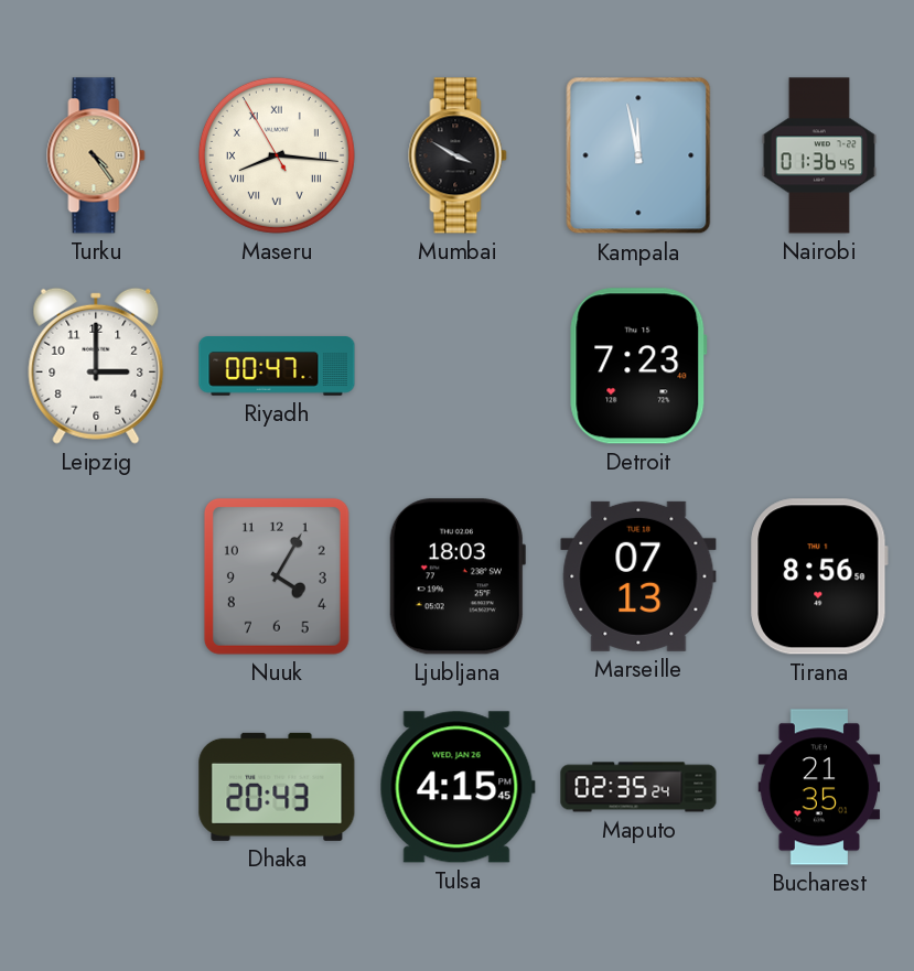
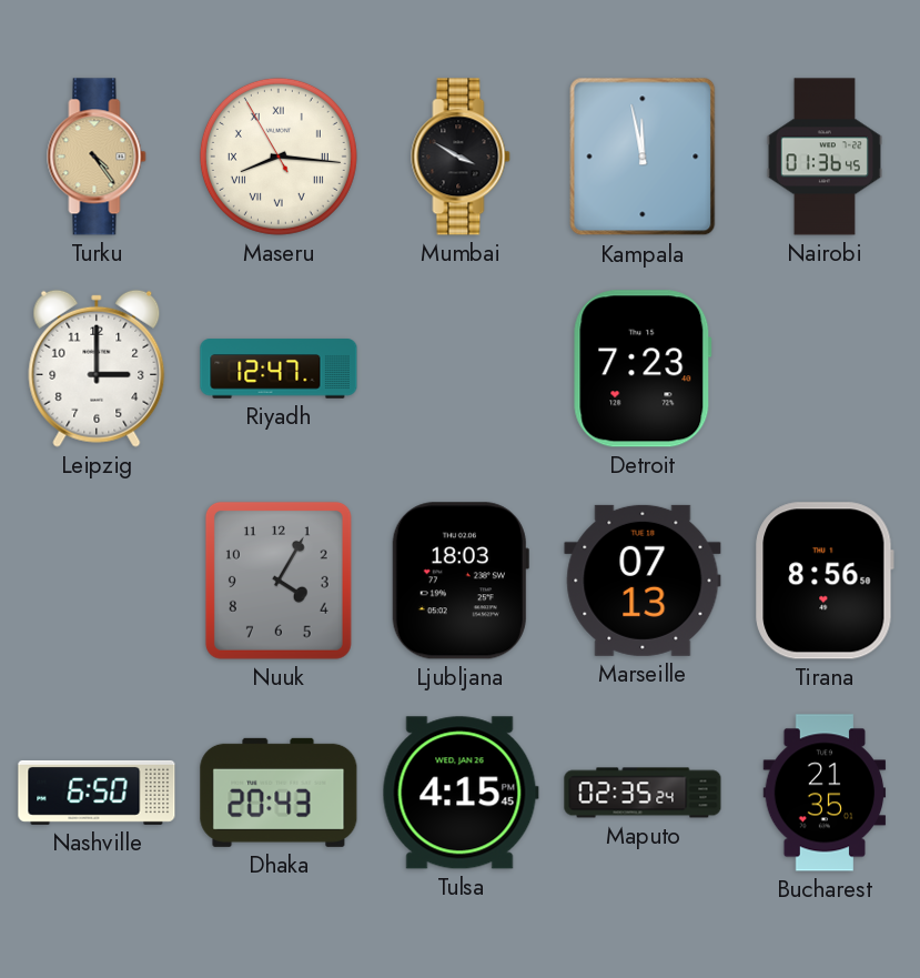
Riyadh: 00:47 -> 12:47 (279, 369)
Nashville: none -> 6:50 (97, 793)
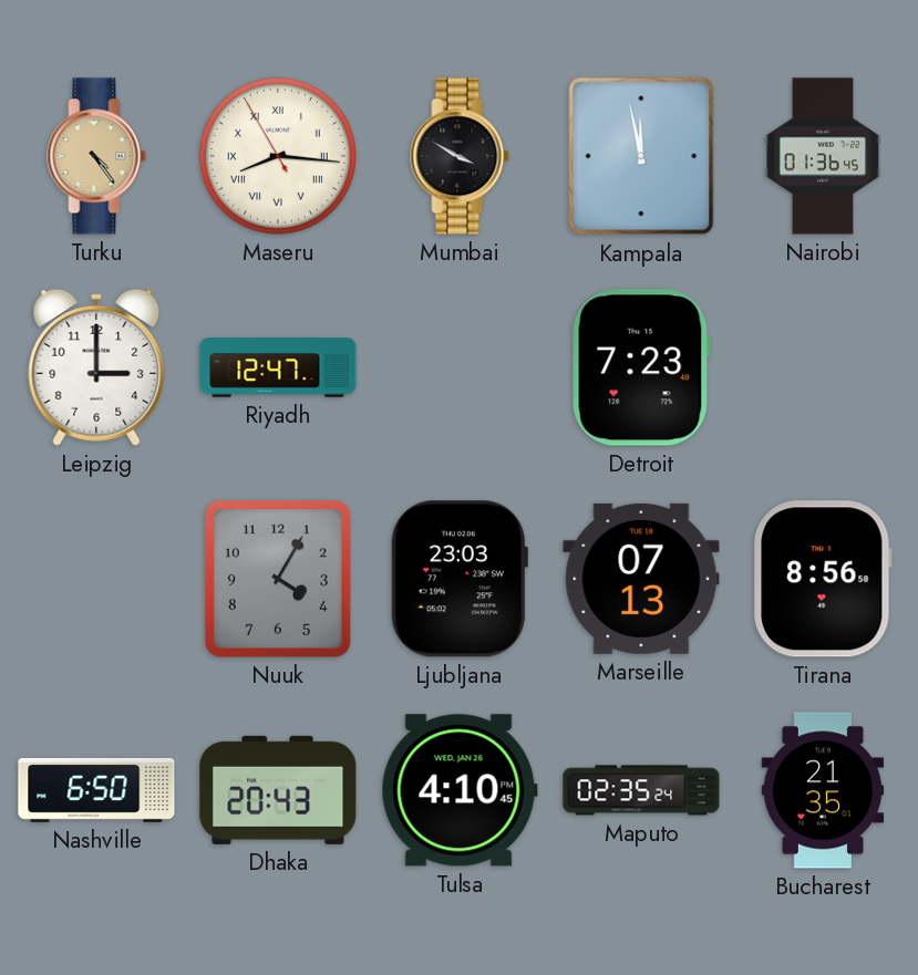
Ljubljana: 18:03 -> 23:03 (460, 579)
Tulsa: 4:15 -> 4:10 (460, 790)
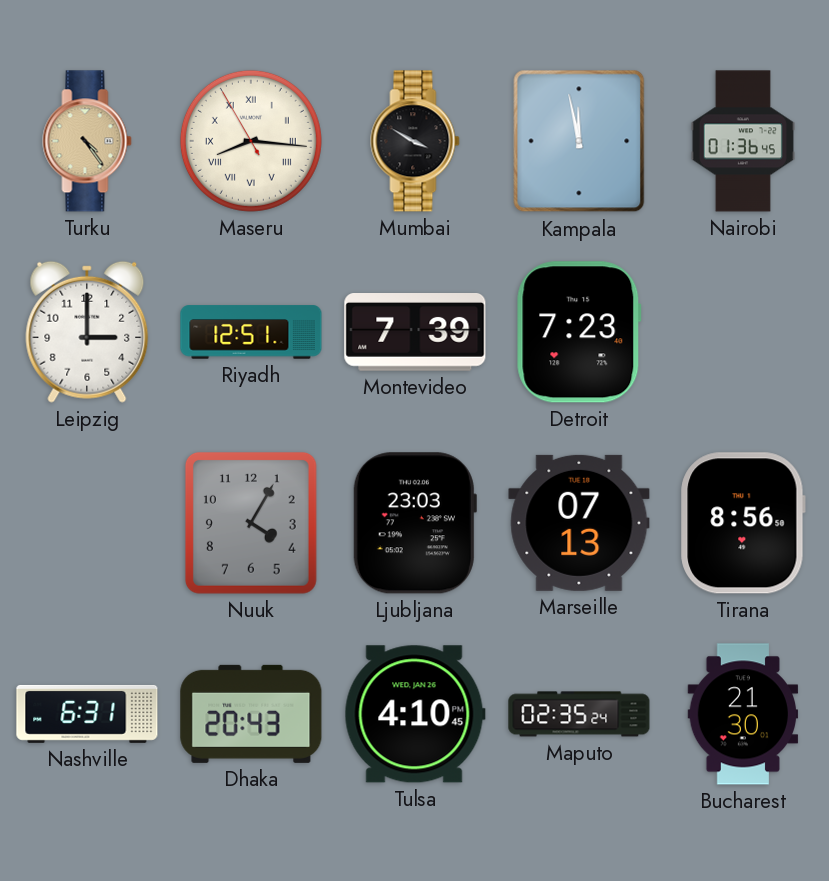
Riyadh: 12:47 -> 12:51 (251, 332)
Montevideo: none -> 7:39 (415, 332)
Nashville: 6:50 -> 6:31 (87, 714)
Bucharest: 21:35 -> 21:30 (743, 714)
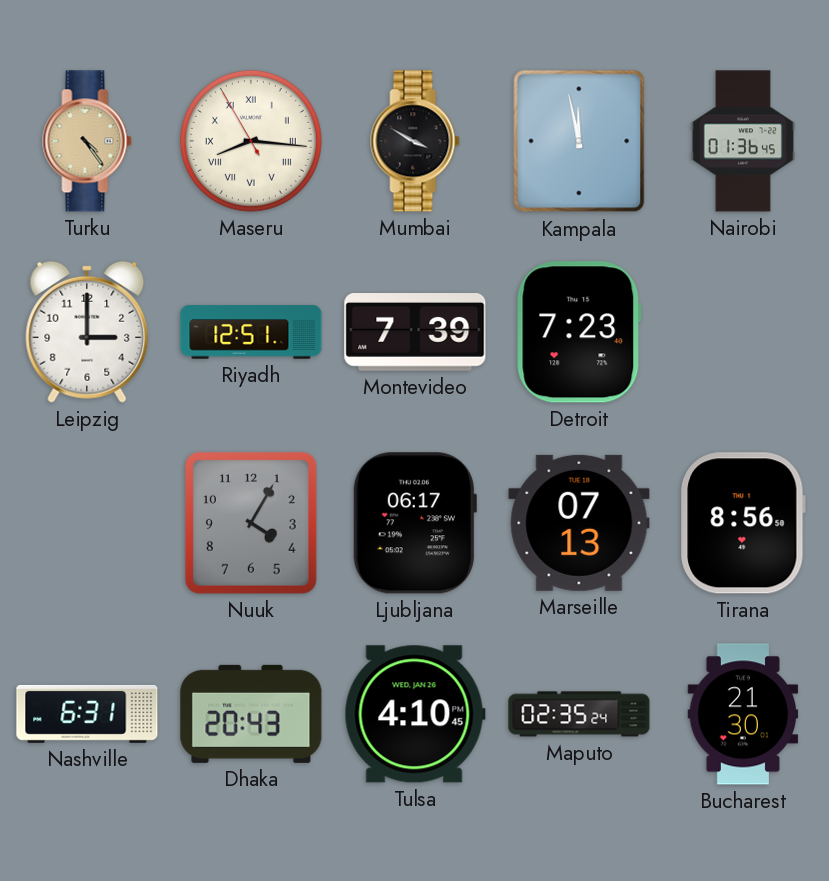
Ljubljana: 23:03 -> 06:17 (415, 523)
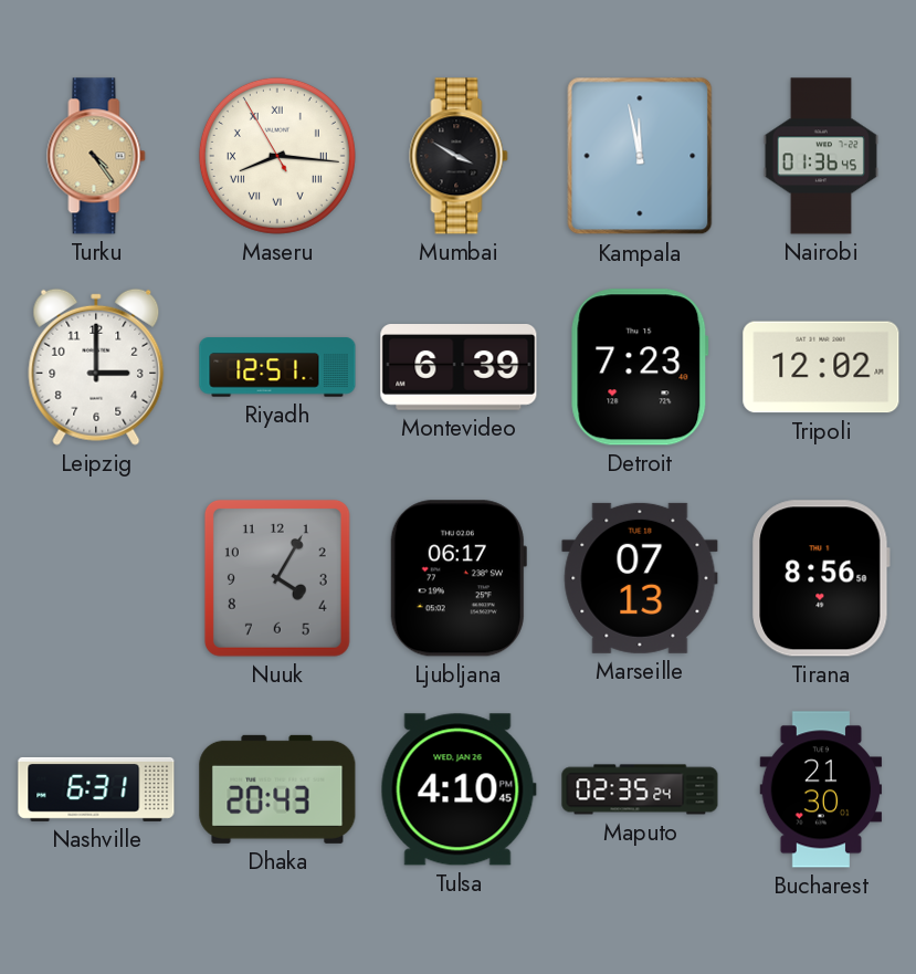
Montevideo: 7:39 -> 6:39 (459, 367)
Tripoli: none -> 12:02 (821, 367)
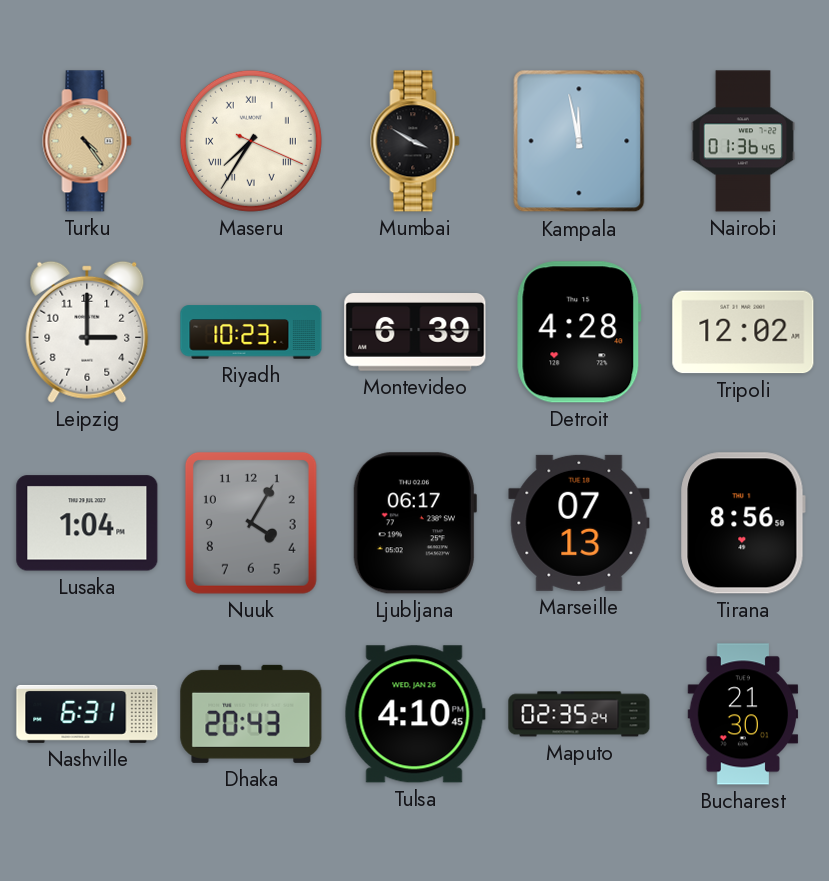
Maseru: 8:15 -> 7:35 (251, 141)
Riyadh: 12:51 -> 10:23 (251, 332)
Detroit: 7:23 -> 4:28 (579, 332)
Lusaka: none -> 1:04 (87, 523)
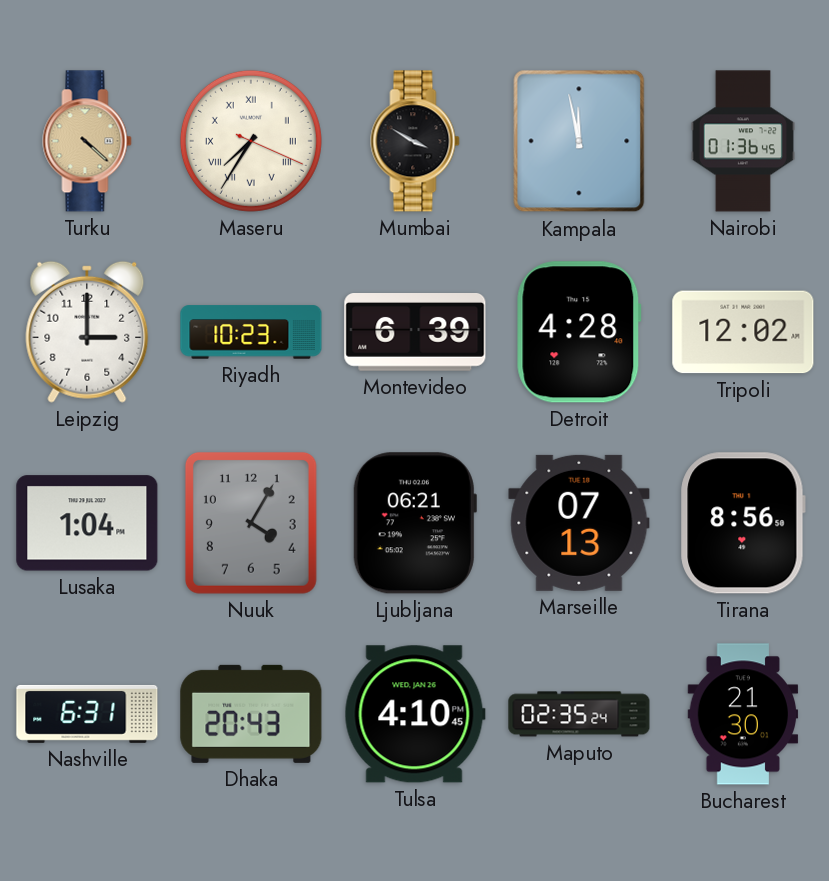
Turku: 4:24 -> 4:22 (87, 141)
Ljubljana: 06:17 -> 06:21 (415, 523)
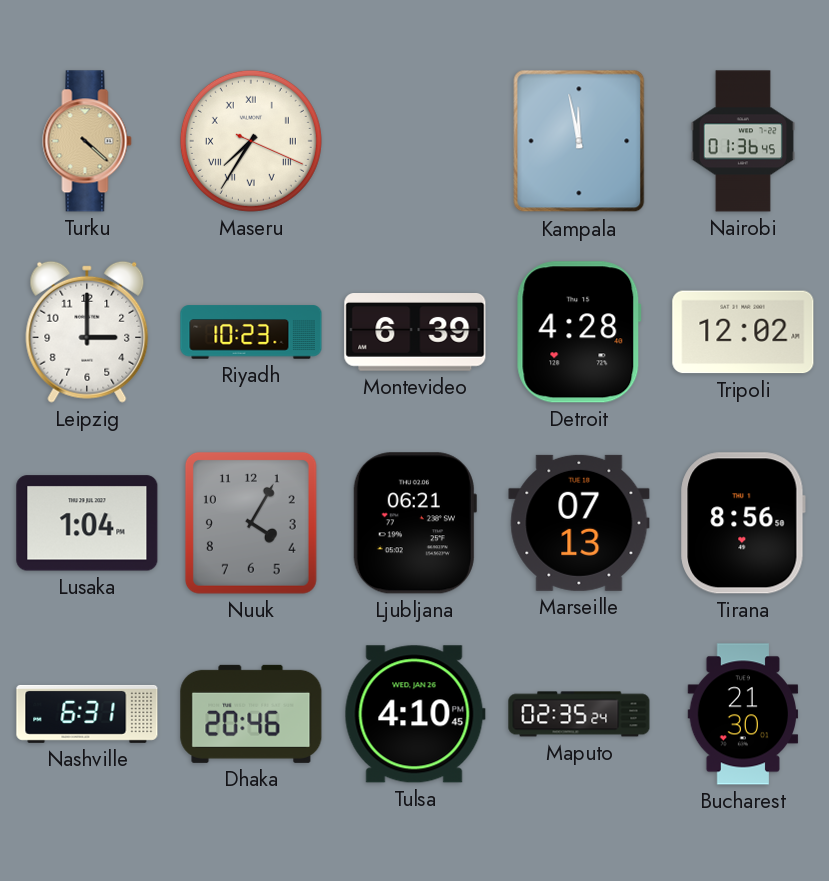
Mumbai: 3:50 -> none (415, 141)
Dhaka: 20:43 -> 20:46 (251, 714)
